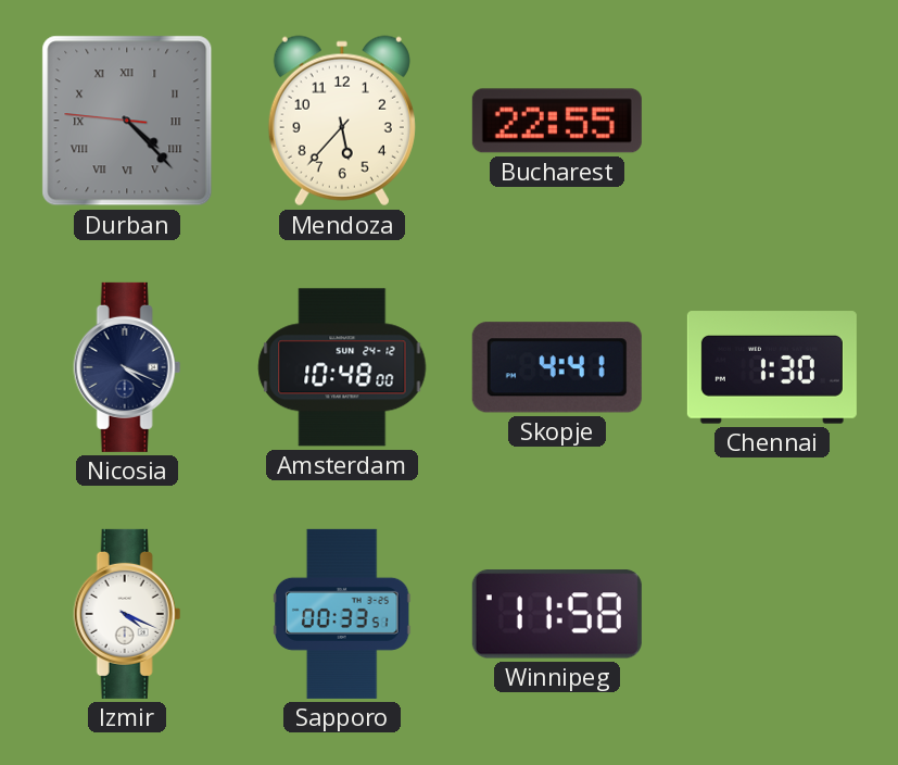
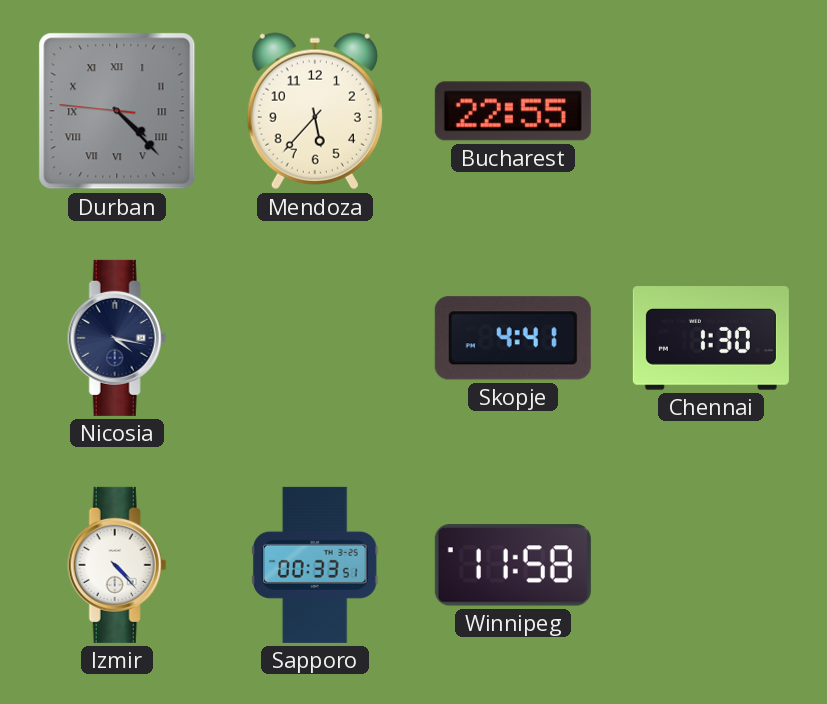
Nicosia: 4:19 -> 4:17 (117, 338)
Amsterdam: 10:48 -> none (342, 367)
Izmir: 4:19 -> 4:23 (117, 565)
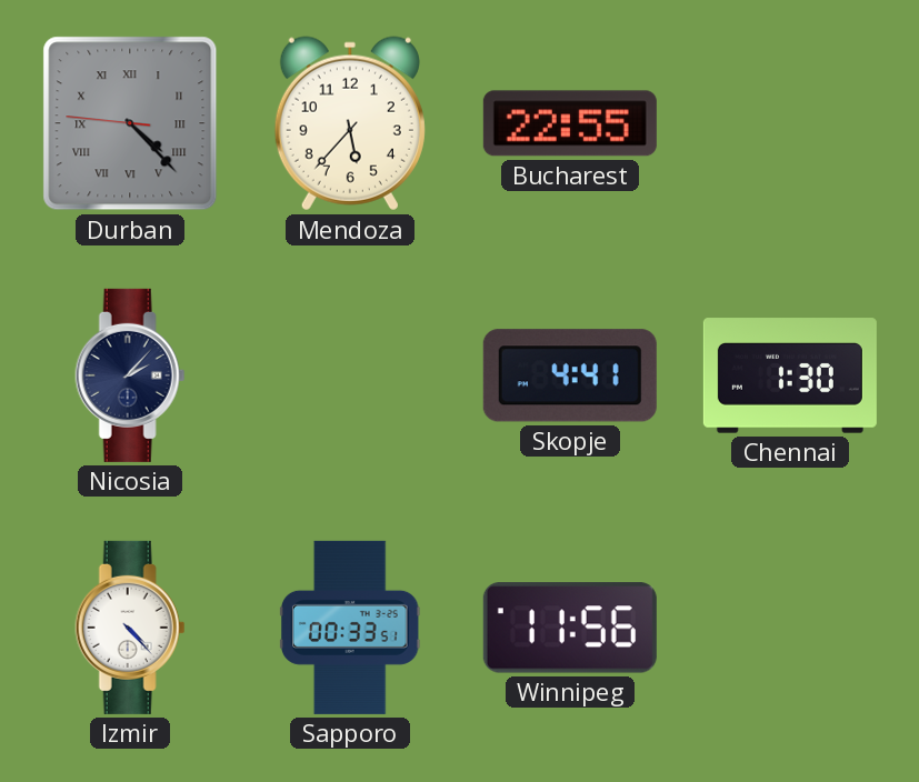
Nicosia: 4:17 -> 2:07 (130, 375)
Winnipeg: 11:58 -> 11:56 (570, 628)
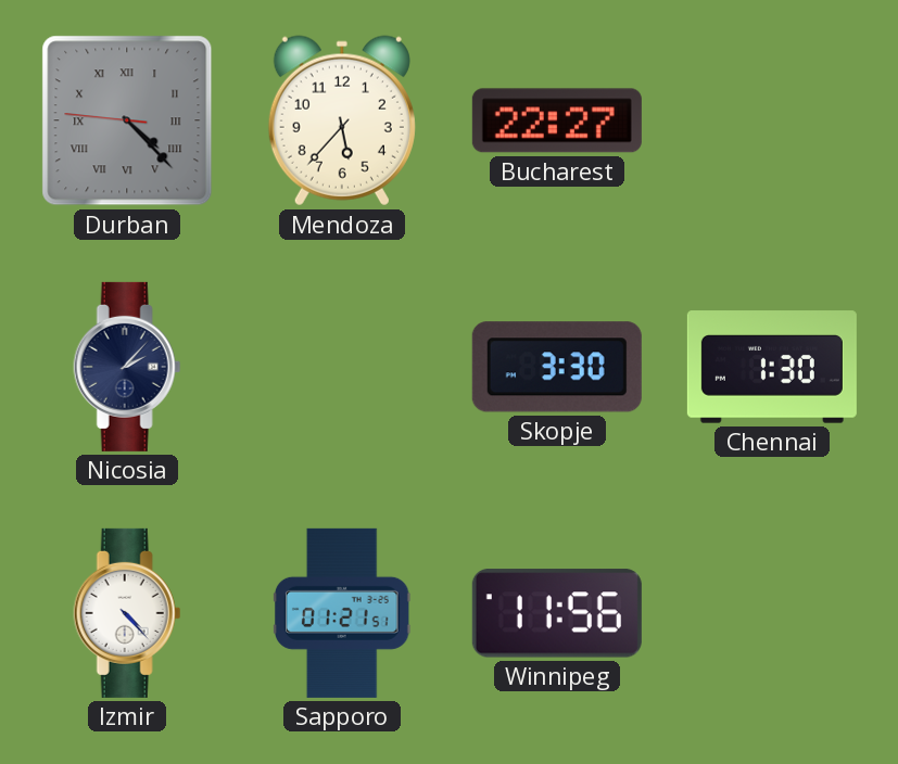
Bucharest: 22:55 -> 22:27 (557, 120)
Skopje: 4:41 -> 3:30 (557, 367)
Sapporo: 00:33 -> 01:21 (342, 613)
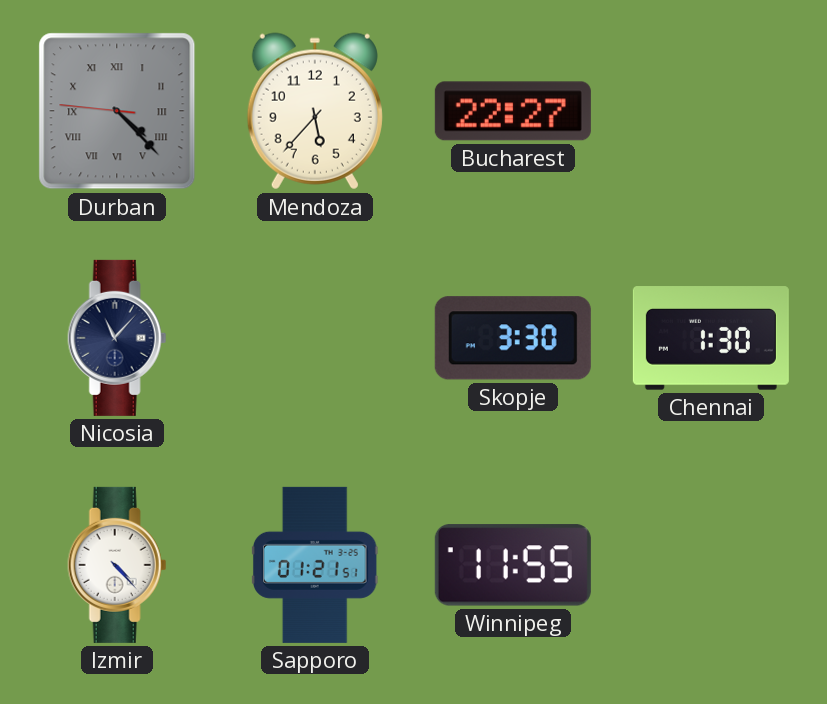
Nicosia: 2:07 -> 11:07 (117, 338)
Winnipeg: 11:56 -> 11:55 (513, 565)
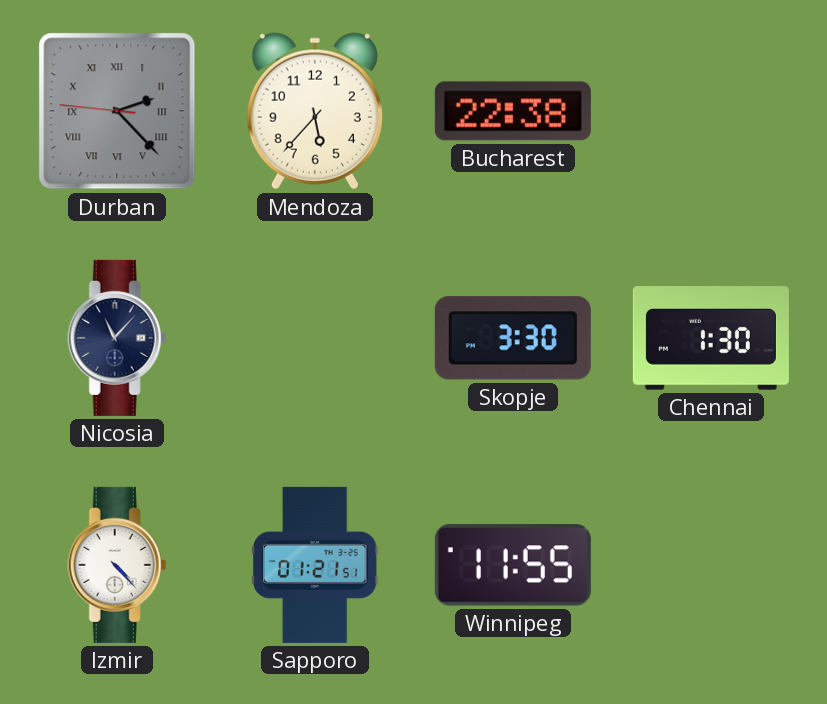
Durban: 4:22 -> 2:22 (117, 111)
Bucharest: 22:27 -> 22:38 (513, 111)
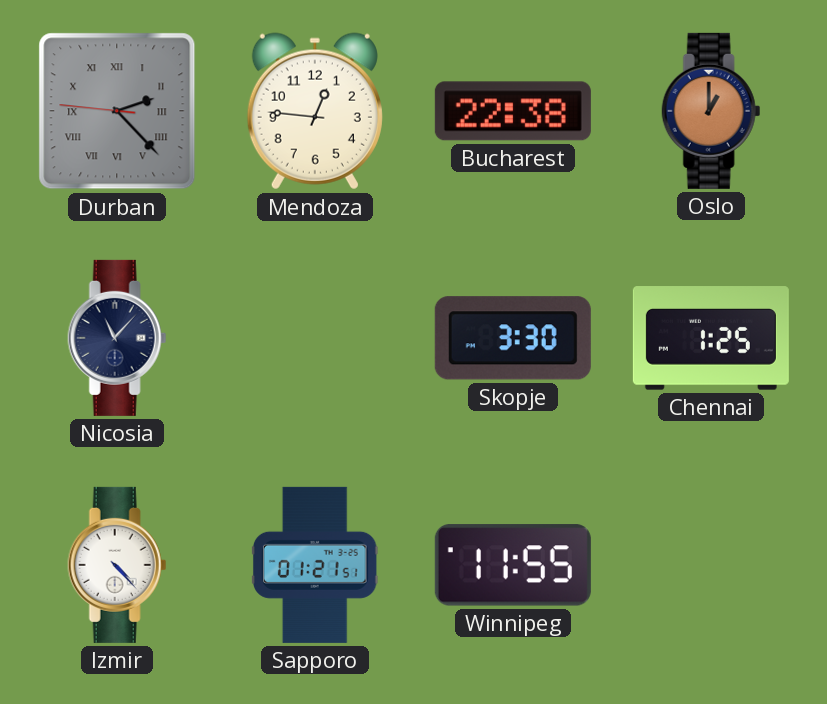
Mendoza: 5:37 -> 12:46 (315, 111)
Oslo: none -> 1:00 (711, 111)
Chennai: 1:30 -> 1:25 (711, 338)
